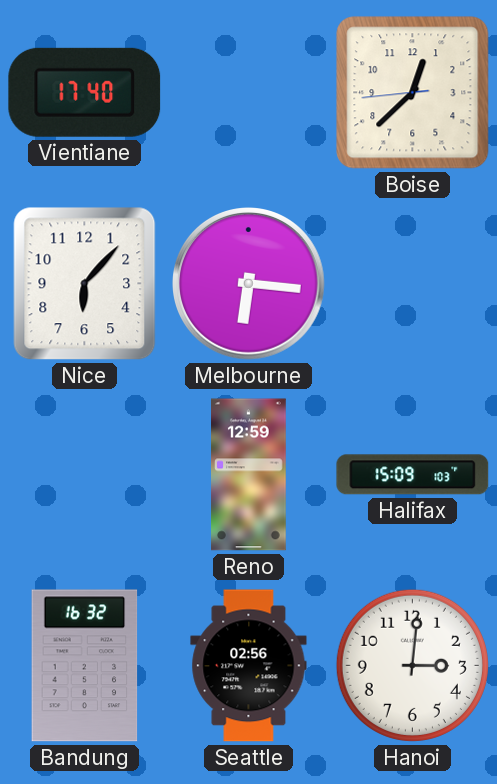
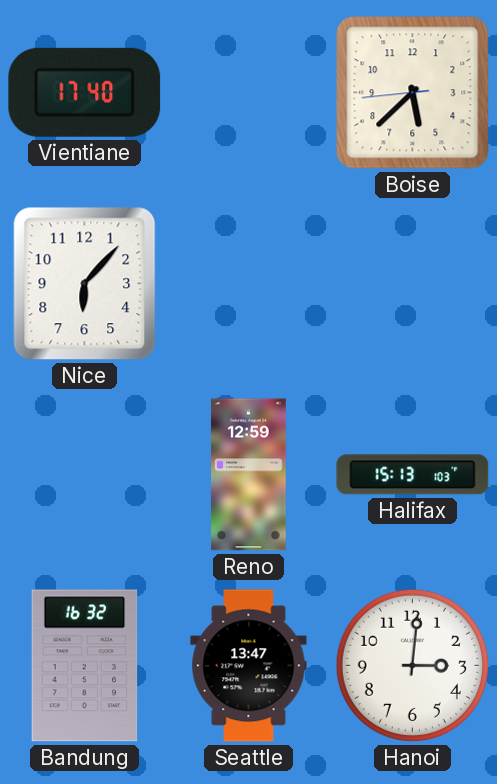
Boise: 12:37 -> 5:37 (413, 93)
Melbourne: 6:16 -> none (249, 284)
Halifax: 15:09 -> 15:13 (413, 475)
Seattle: 02:56 -> 13:47 (249, 666)
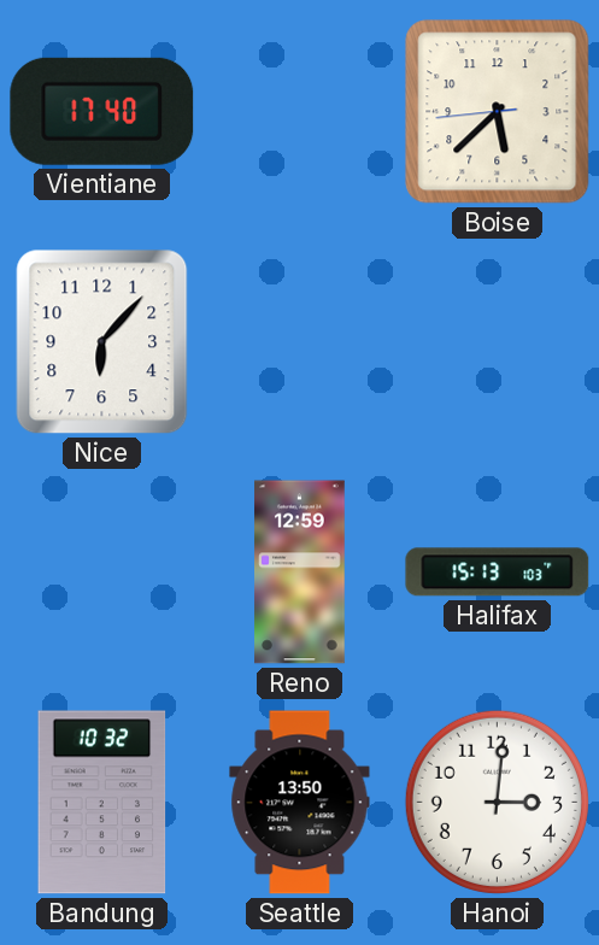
Bandung: 16:32 -> 10:32 (102, 803)
Seattle: 13:47 -> 13:50 (300, 803)
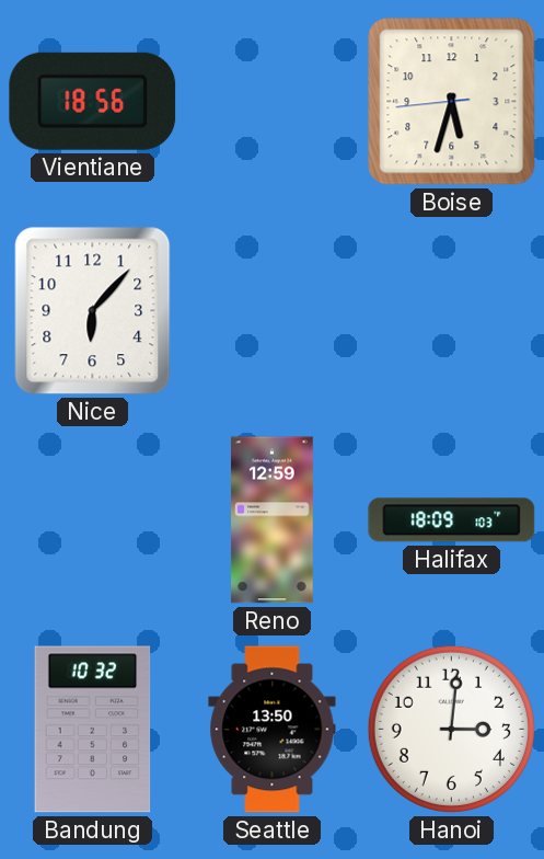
Vientiane: 17:40 -> 18:56 (93, 101)
Boise: 5:37 -> 5:32 (452, 102)
Halifax: 15:13 -> 18:09 (452, 520)
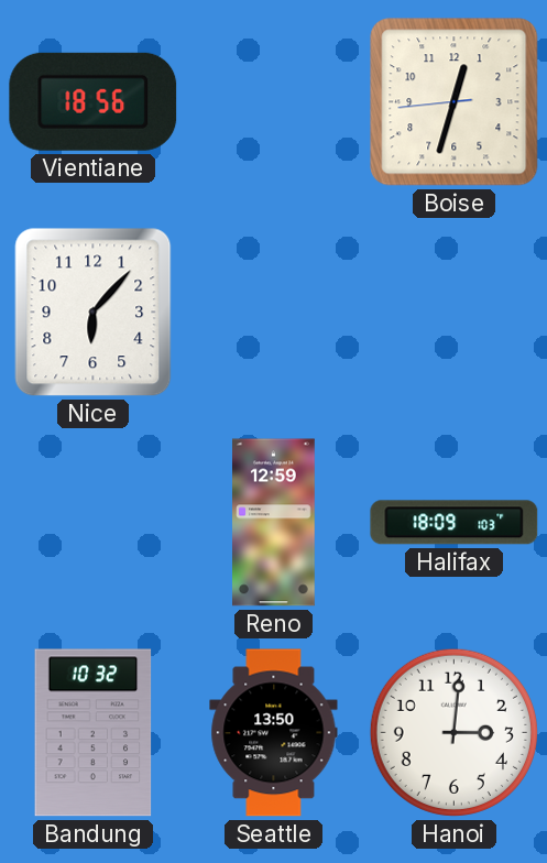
Boise: 5:32 -> 12:32 (455, 102)
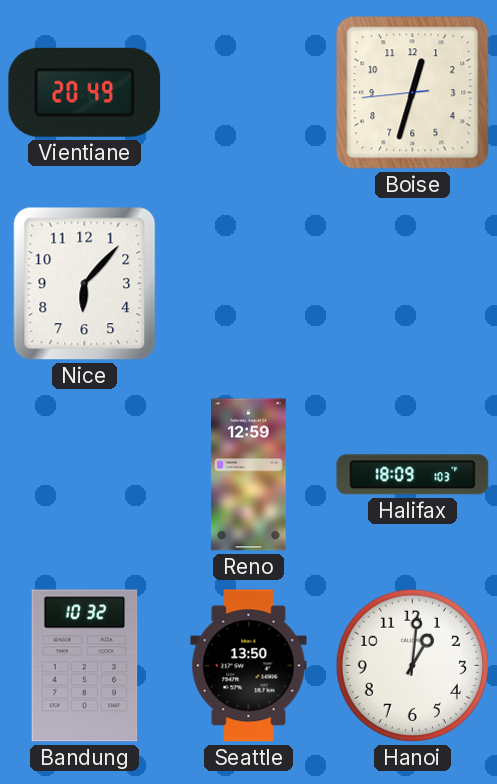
Vientiane: 18:56 -> 20:49 (85, 92)
Hanoi: 3:01 -> 1:01 (412, 665)
